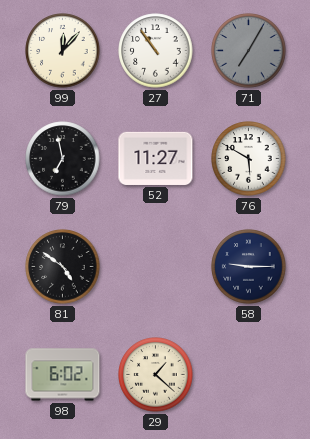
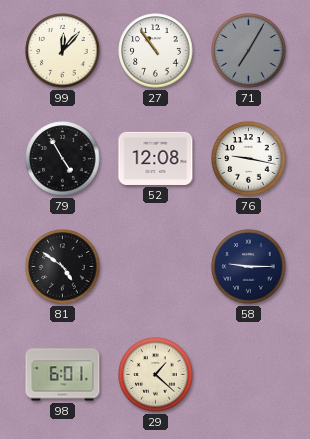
79: 6:58 -> 4:55 (63, 159)
52: 11:27 -> 12:08 (156, 158)
76: 5:50 -> 9:17 (249, 159)
98: 6:02 -> 6:01 (63, 375)
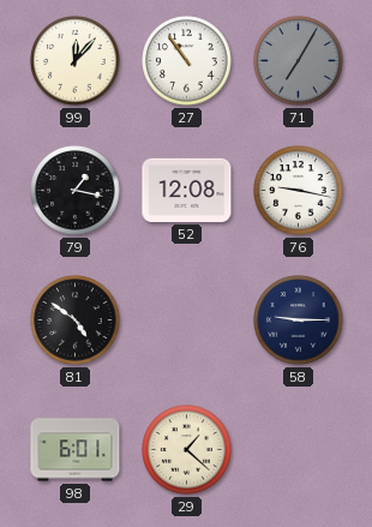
79: 4:55 -> 1:17 (76, 191)
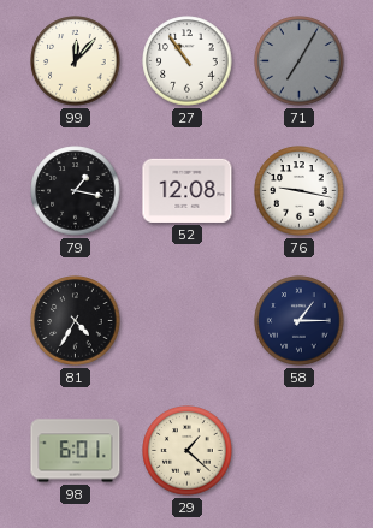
81: 4:51 -> 4:35 (76, 321)
58: 9:15 -> 1:15 (300, 321)
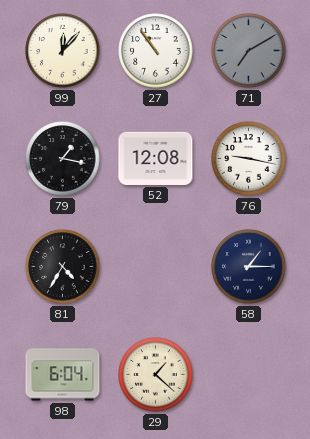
71: 7:05 -> 7:10 (249, 51)
98: 6:01 -> 6:04 (63, 375)
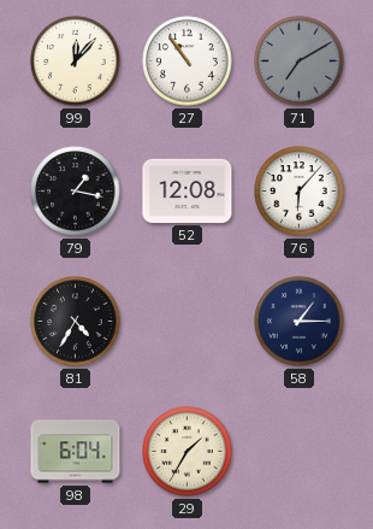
76: 9:17 -> 6:07 (300, 192)
29: 1:22 -> 1:35 (188, 452)
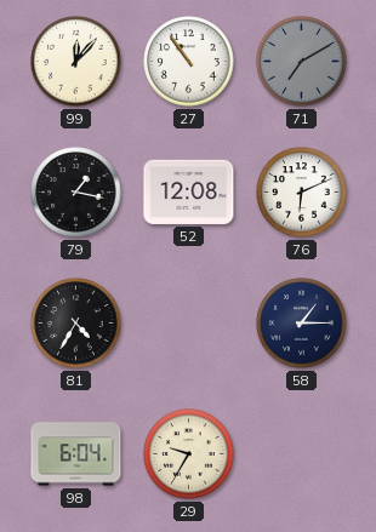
76: 6:07 -> 6:11 (302, 193)
29: 1:35 -> 9:35 (189, 454)
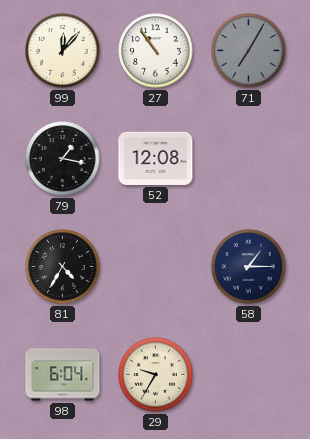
71: 7:10 -> 7:05 (249, 51)
76: 6:11 -> none (302, 193)
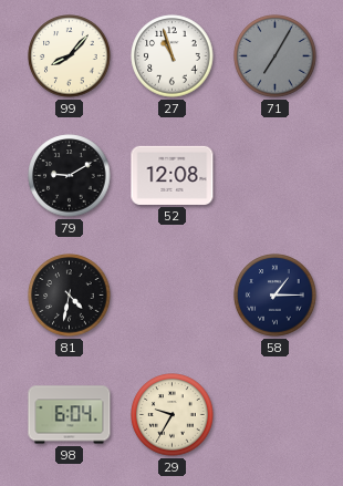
99: 12:07 -> 8:07 (70, 56)
27: 10:54 -> 10:57 (173, 56)
79: 1:17 -> 9:10 (70, 176)
81: 4:35 -> 4:32 (70, 296)
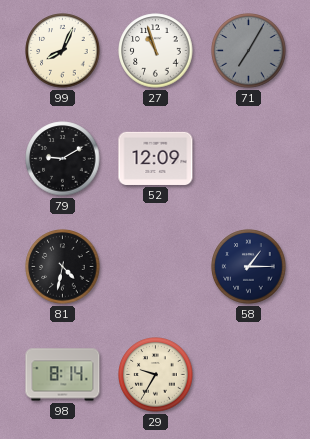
99: 8:07 -> 8:04 (63, 51)
52: 12:08 -> 12:09 (156, 158)
98: 6:04 -> 8:14 (63, 375)
